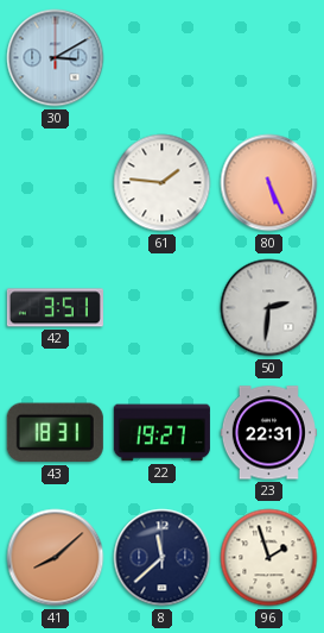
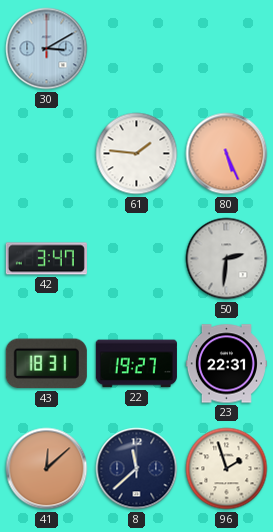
42: 3:51 -> 3:47 (46, 259)
41: 8:08 -> 12:08 (47, 469)
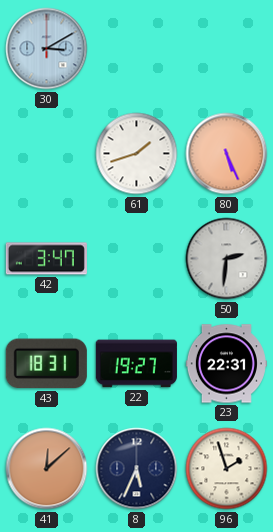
61: 1:46 -> 1:42 (137, 154)
8: 11:38 -> 5:34 (137, 469)
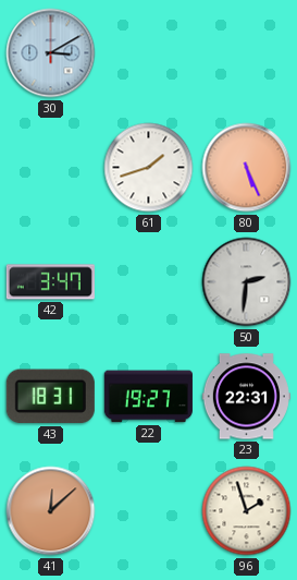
8: 5:34 -> none (137, 469)
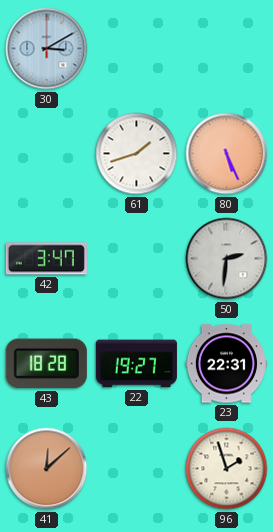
43: 18:31 -> 18:28 (46, 364)
